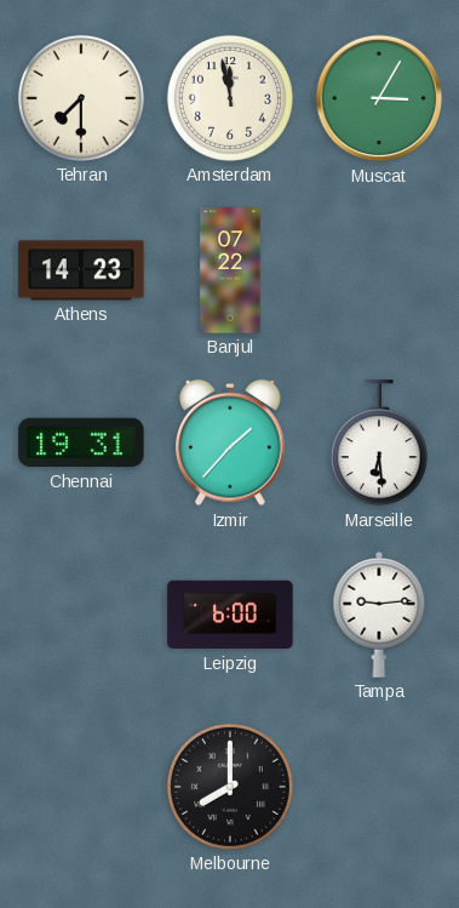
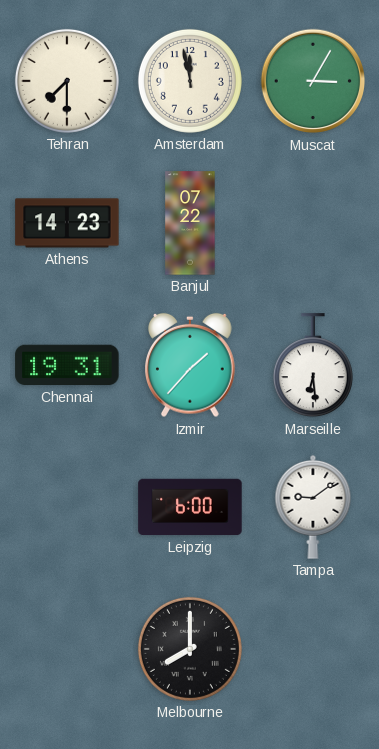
Tampa: 9:14 -> 9:09 (313, 507)
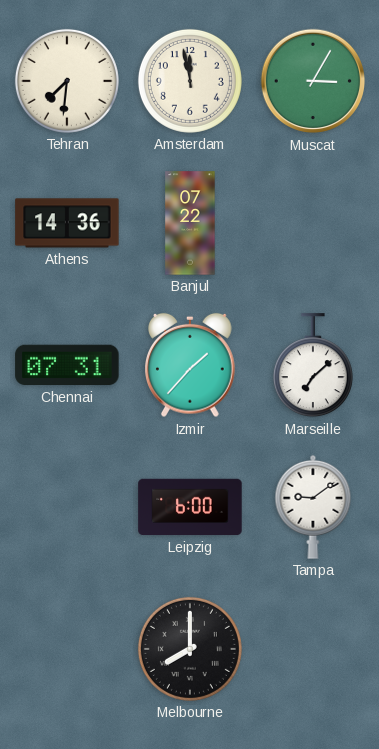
Tehran: 7:30 -> 7:31 (67, 81)
Athens: 14:23 -> 14:36 (67, 223)
Chennai: 19:31 -> 07:31 (67, 365)
Marseille: 6:29 -> 7:08 (313, 366)
